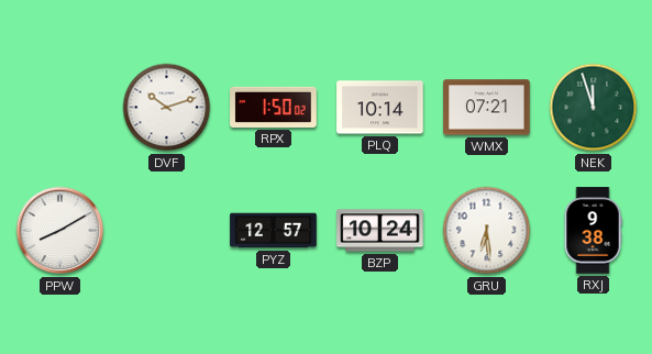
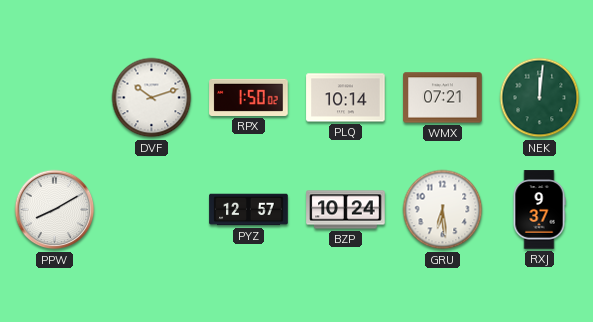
NEK: 11:57 -> 12:01 (540, 98)
RXJ: 9:38 -> 9:37 (539, 210)
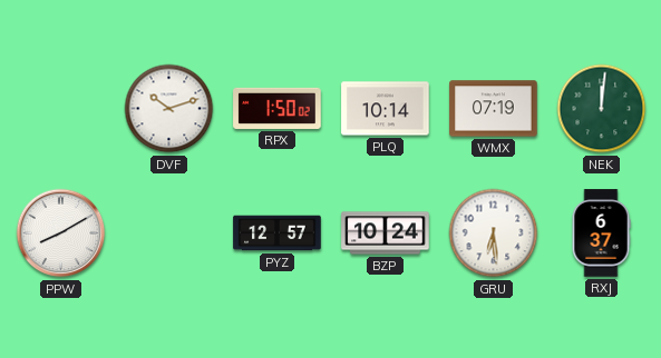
WMX: 07:21 -> 07:19 (494, 109)
RXJ: 9:37 -> 6:37 (601, 233)
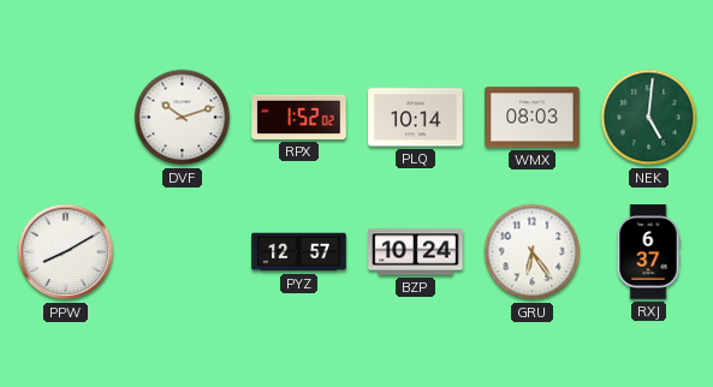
RPX: 1:50 -> 1:52 (299, 117)
WMX: 07:19 -> 08:03 (533, 118)
NEK: 12:01 -> 5:01 (649, 118)
GRU: 6:29 -> 6:24 (533, 252)
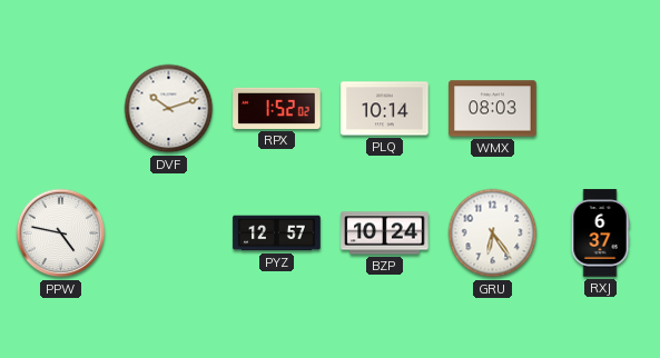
NEK: 5:01 -> none (649, 118)
PPW: 8:10 -> 4:47 (61, 233)
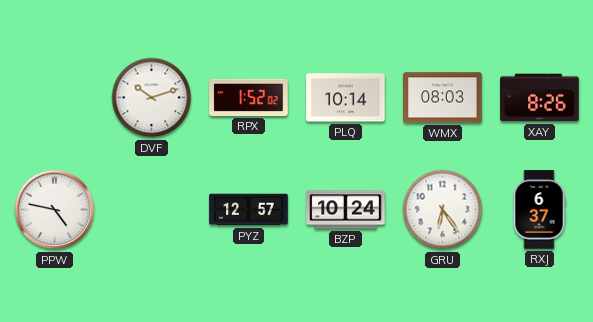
XAY: none -> 8:26 (540, 98)
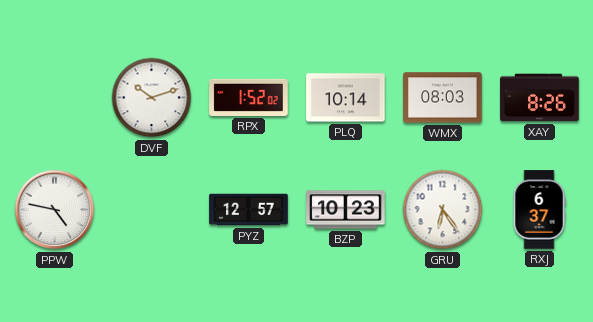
BZP: 10:24 -> 10:23 (346, 210)
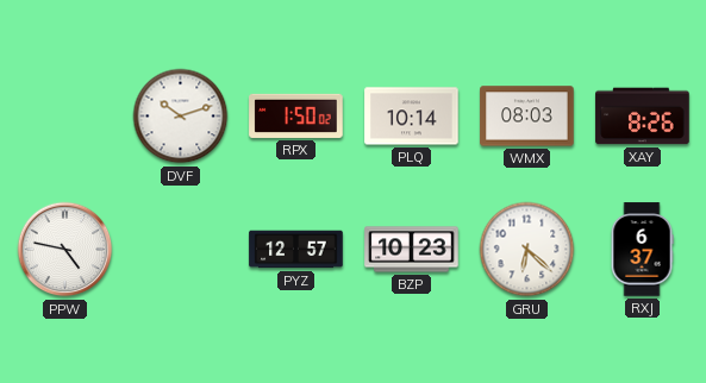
RPX: 1:52 -> 1:50 (296, 115)
GRU: 6:24 -> 6:22 (527, 250)
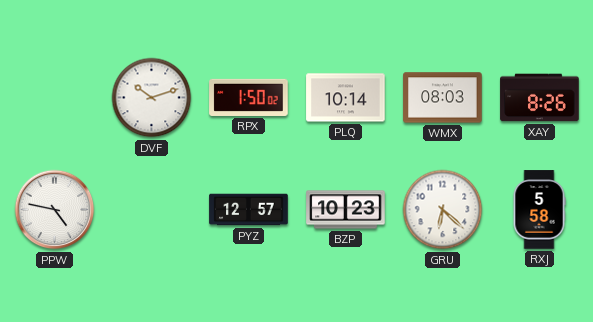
RXJ: 6:37 -> 5:58 (539, 210)
